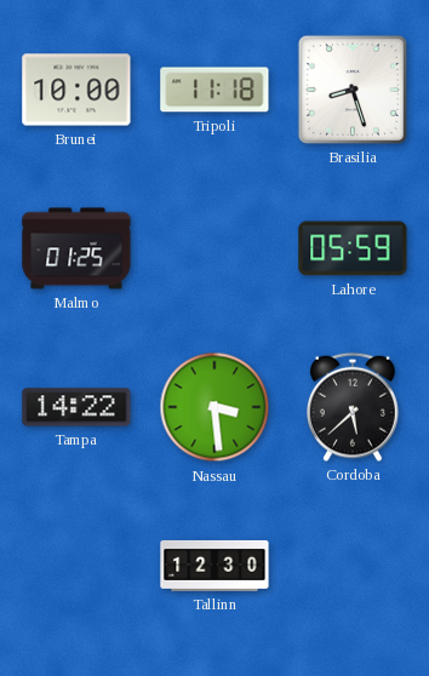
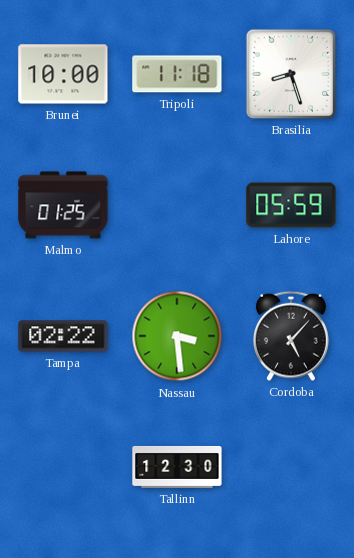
Tampa: 14:22 -> 02:22 (63, 336)
Cordoba: 5:38 -> 5:07 (291, 336)
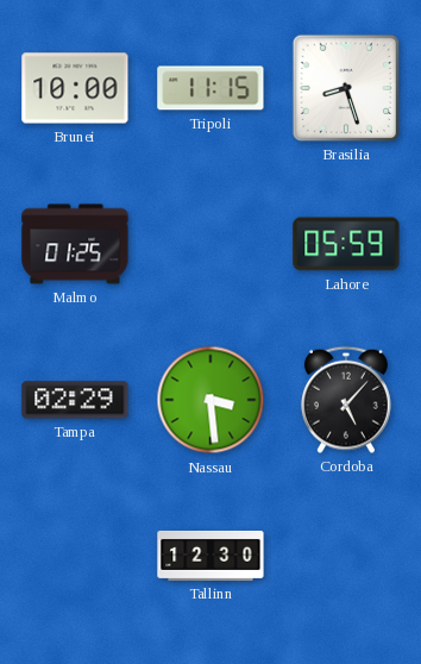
Tripoli: 11:18 -> 11:15 (211, 88)
Tampa: 02:22 -> 02:29 (75, 400)
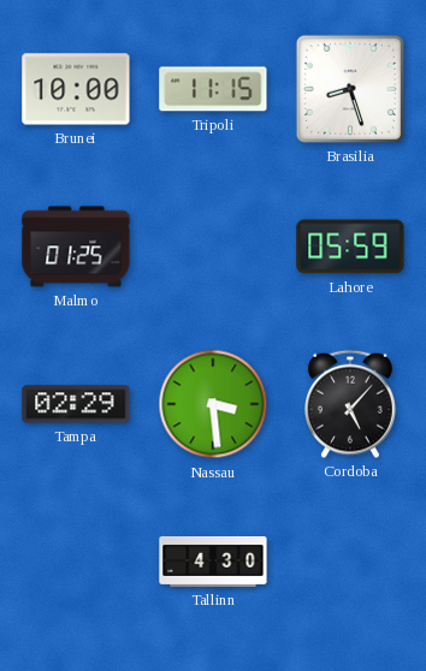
Tallinn: 12:30 -> 4:30 (213, 562)
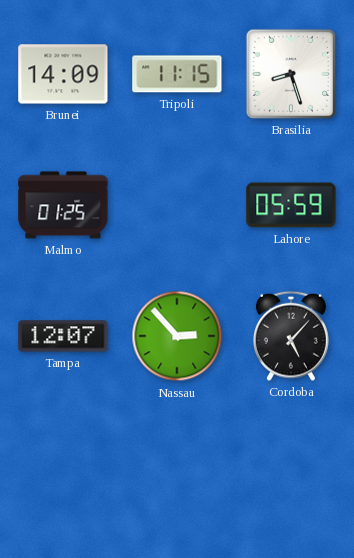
Brunei: 10:00 -> 14:09 (63, 74)
Tampa: 02:29 -> 12:07 (63, 336)
Nassau: 3:29 -> 2:53 (177, 336)
Tallinn: 4:30 -> none (213, 562)
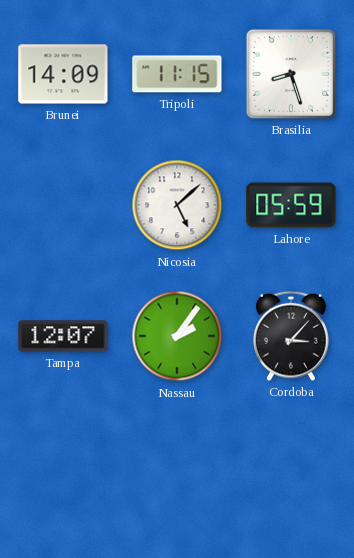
Malmo: 01:25 -> none (63, 205)
Nicosia: none -> 5:08 (177, 205)
Nassau: 2:53 -> 2:06 (177, 336)
Cordoba: 5:07 -> 3:07 (291, 336)
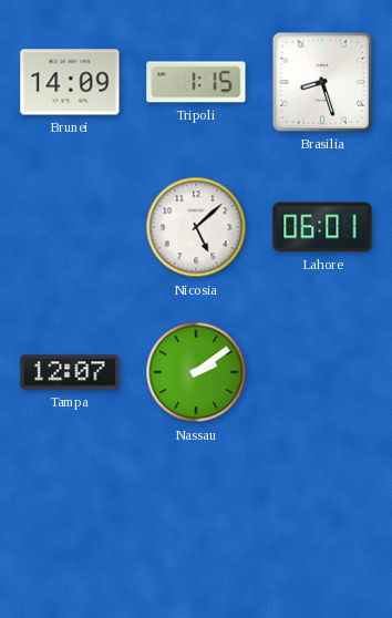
Tripoli: 11:15 -> 1:15 (196, 82)
Lahore: 05:59 -> 06:01 (322, 227)
Nassau: 2:06 -> 2:09 (196, 372)
Cordoba: 3:07 -> none (291, 336)
